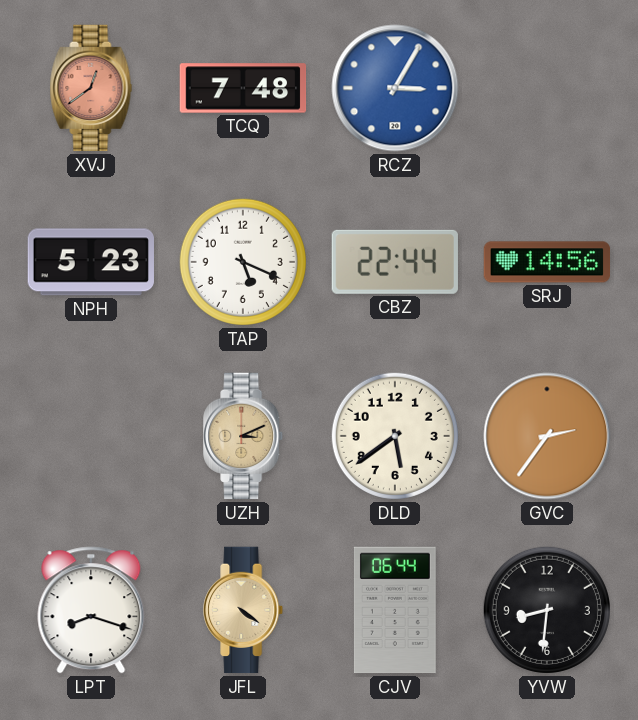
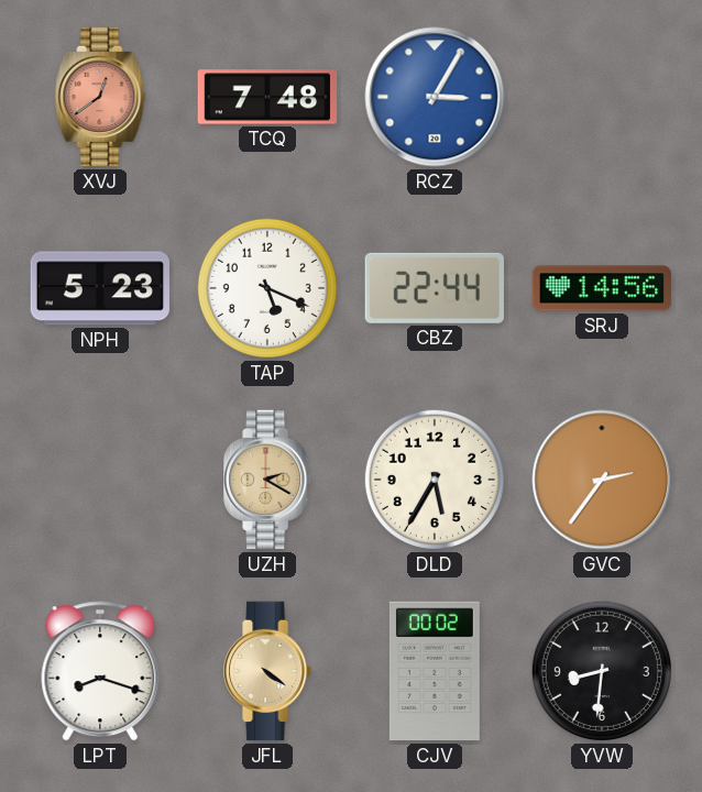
UZH: 3:11 -> 2:20 (268, 480)
DLD: 5:39 -> 5:35 (435, 480)
CJV: 06:44 -> 00:02 (435, 671)
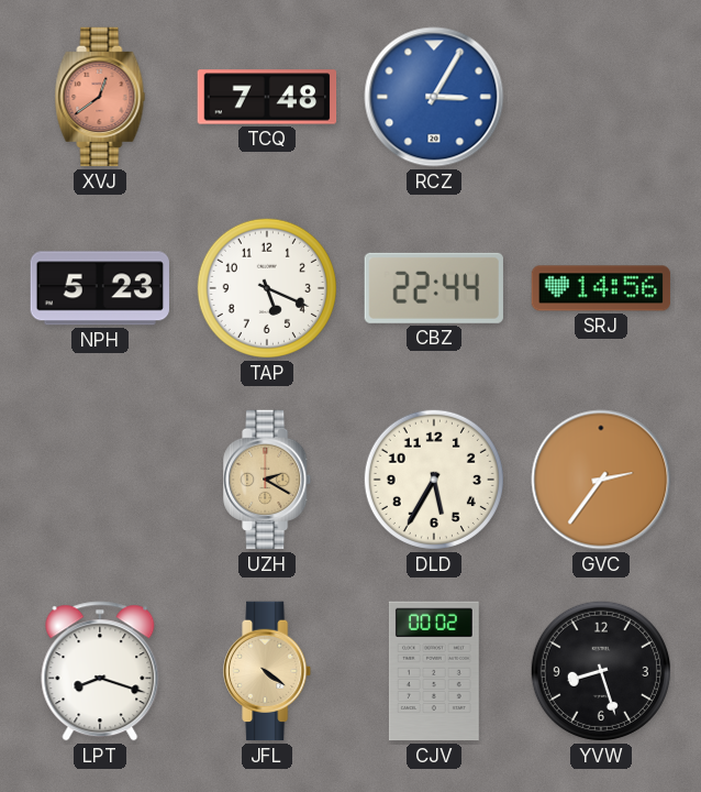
YVW: 8:31 -> 8:27 (601, 671)
